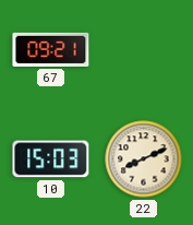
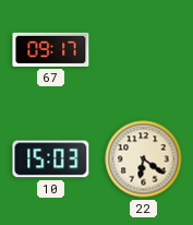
67: 09:21 -> 09:17 (51, 49)
22: 8:11 -> 6:21 (144, 159)
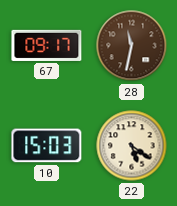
28: none -> 11:32 (132, 46)
22: 6:21 -> 5:21 (132, 146)
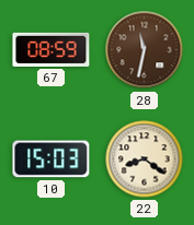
67: 09:17 -> 08:59 (52, 49)
22: 5:21 -> 8:21 (145, 159)
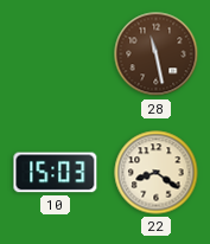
67: 08:59 -> none (52, 49)
28: 11:32 -> 11:28 (157, 54)
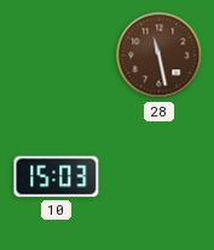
22: 8:21 -> none (157, 173)
